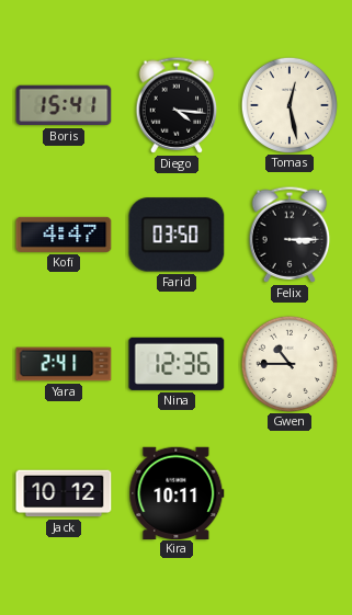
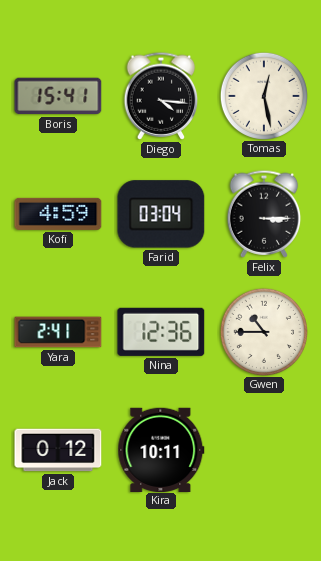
Kofi: 4:47 -> 4:59 (58, 214)
Farid: 03:50 -> 03:04 (161, 214)
Jack: 10:12 -> 0:12 (58, 450)
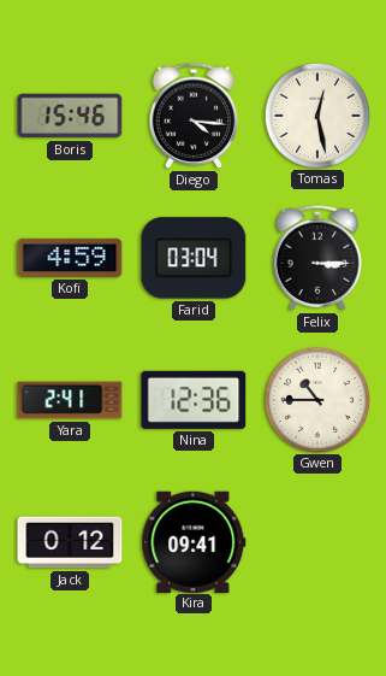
Boris: 15:41 -> 15:46 (70, 116)
Kira: 10:11 -> 09:41 (194, 541)
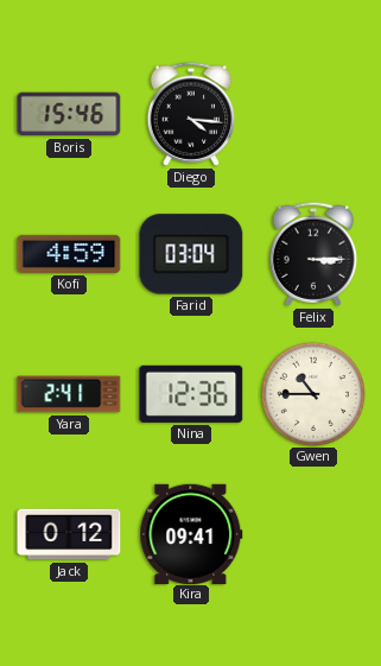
Tomas: 12:28 -> none (316, 114)
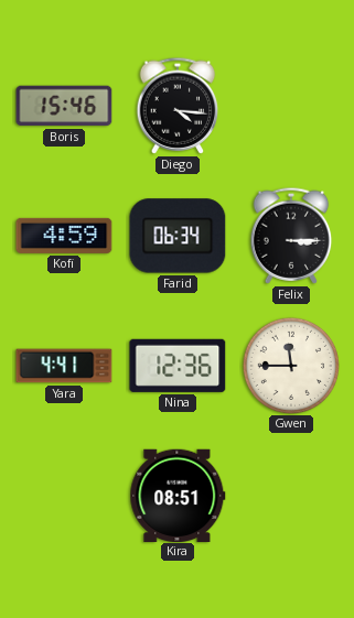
Farid: 03:04 -> 06:34 (178, 236)
Yara: 2:41 -> 4:41 (64, 366)
Gwen: 10:45 -> 11:45 (290, 365)
Jack: 0:12 -> none (69, 534)
Kira: 09:41 -> 08:51 (178, 495)
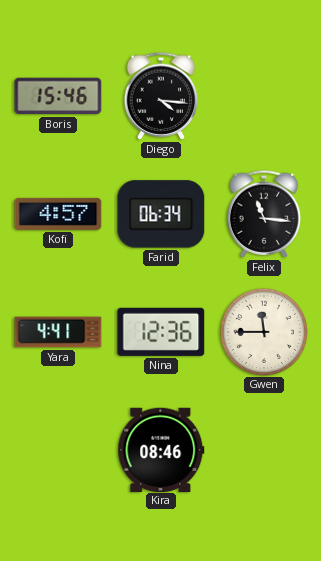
Kofi: 4:59 -> 4:57 (58, 214)
Felix: 3:15 -> 11:16 (264, 214)
Kira: 08:51 -> 08:46 (161, 449)
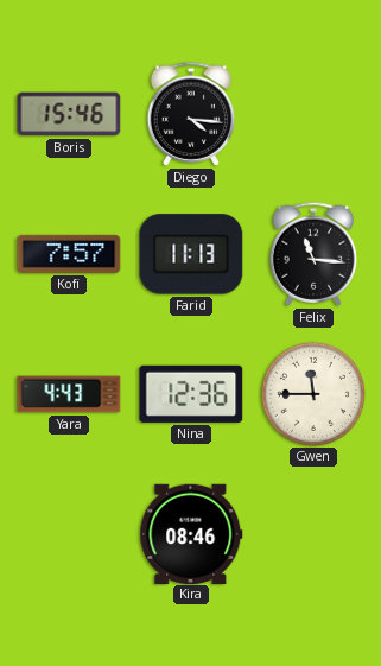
Kofi: 4:57 -> 7:57 (69, 254)
Farid: 06:34 -> 11:13 (191, 254)
Yara: 4:41 -> 4:43 (69, 394)
